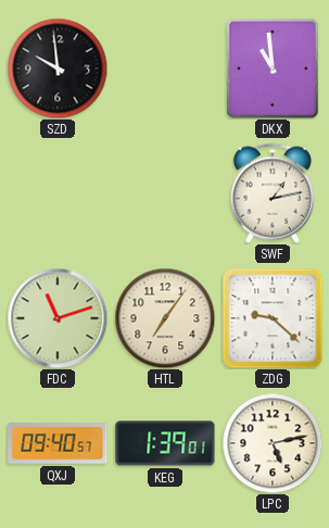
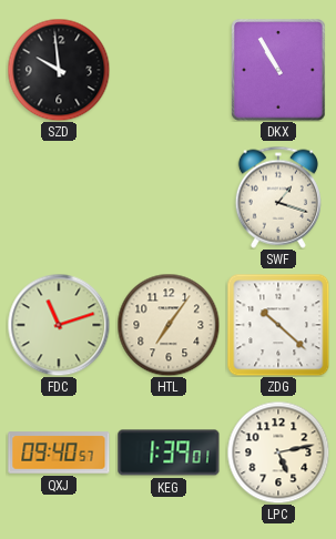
DKX: 10:59 -> 10:55 (278, 70)
SWF: 1:13 -> 1:18 (278, 197)
ZDG: 9:22 -> 10:22 (278, 325)
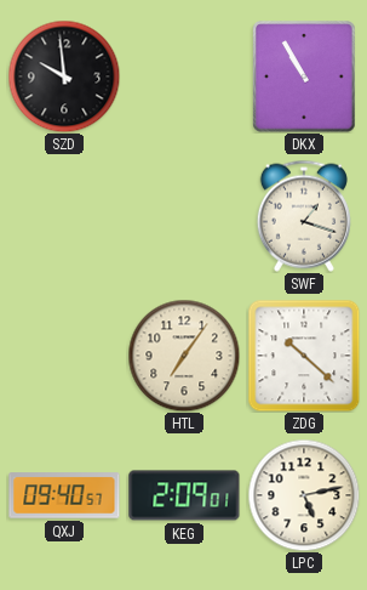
FDC: 11:12 -> none (59, 325)
KEG: 1:39 -> 2:09 (184, 495)
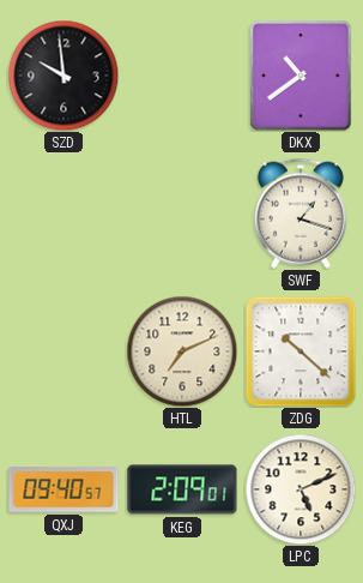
DKX: 10:55 -> 10:39 (301, 76)
HTL: 7:06 -> 7:11 (182, 351)
LPC: 5:13 -> 5:11 (301, 489)
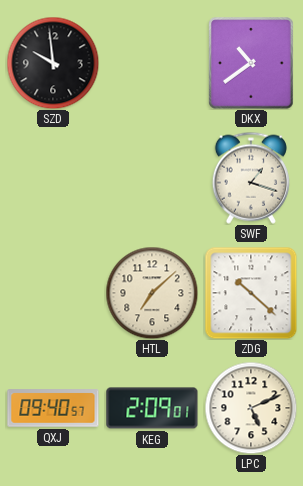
HTL: 7:11 -> 7:08 (152, 293)
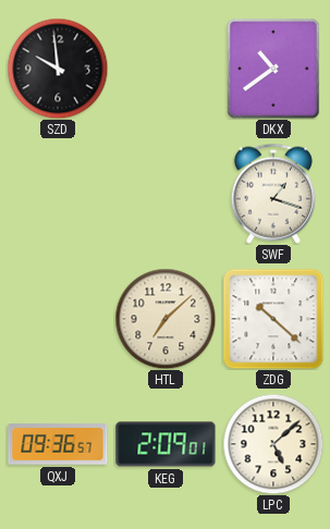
QXJ: 09:40 -> 09:36 (58, 444)
LPC: 5:11 -> 5:08 (273, 444)
